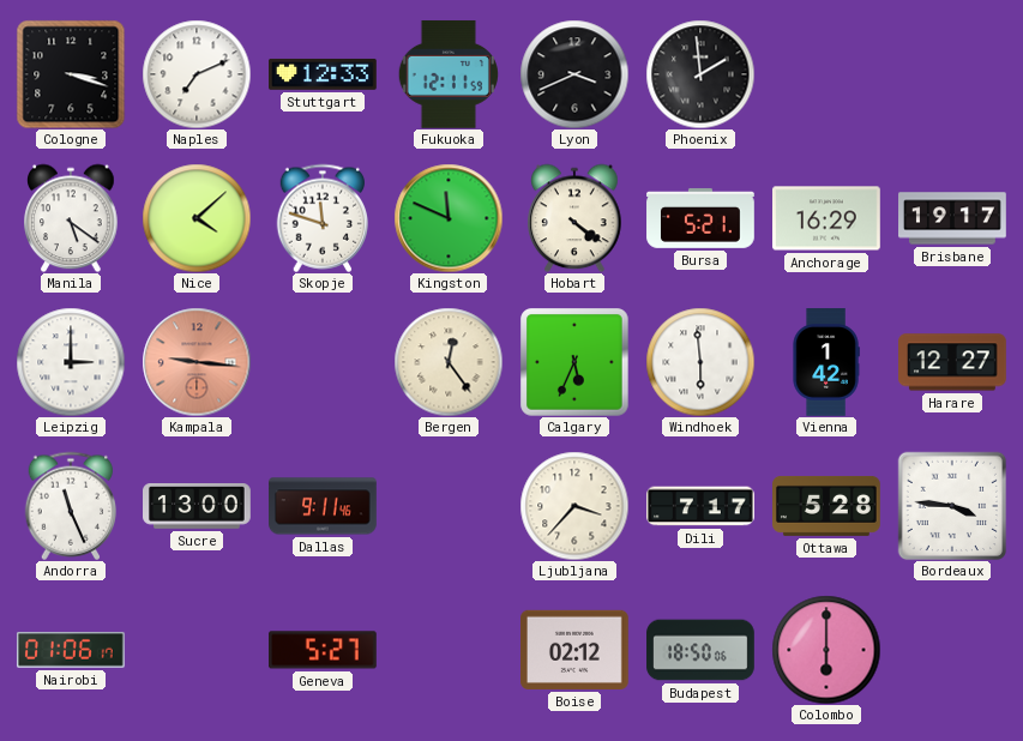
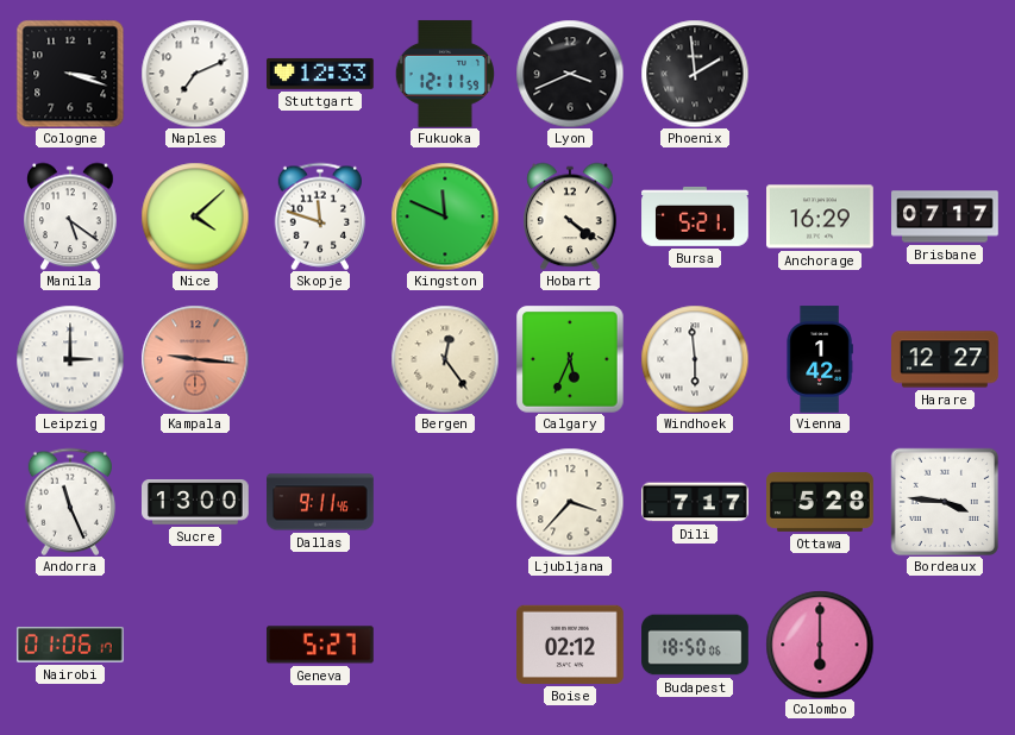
Brisbane: 19:17 -> 07:17 (945, 216)
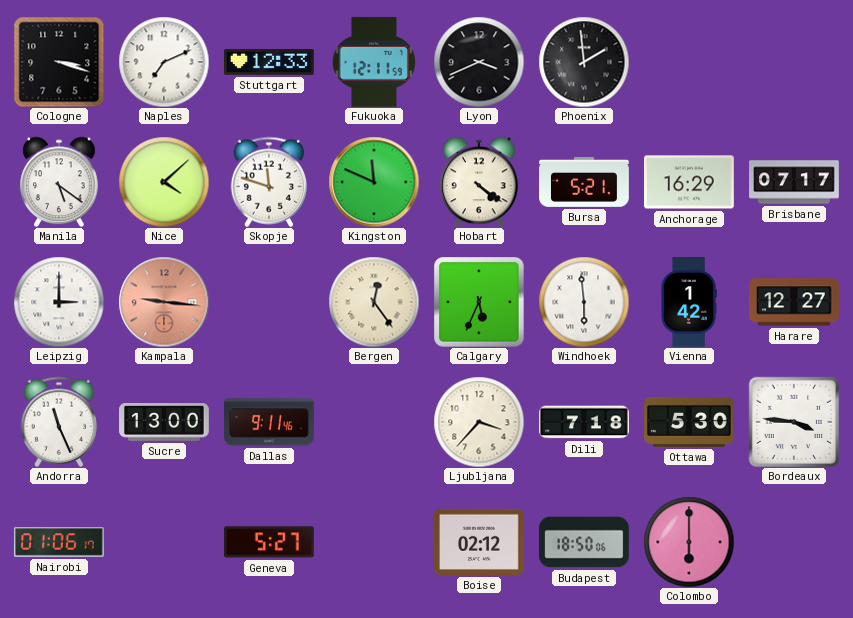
Dili: 7:17 -> 7:18 (585, 422)
Ottawa: 5:28 -> 5:30 (690, 422)
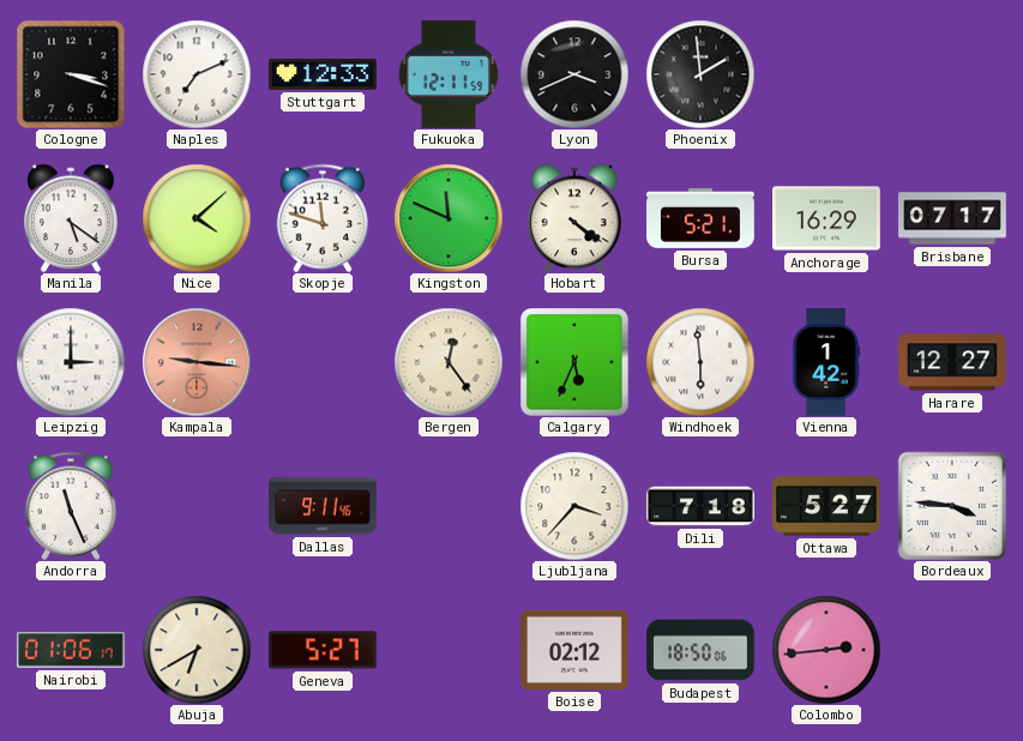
Sucre: 13:00 -> none (165, 422)
Ottawa: 5:30 -> 5:27 (828, 506)
Abuja: none -> 6:40 (197, 650)
Colombo: 6:00 -> 2:44 (826, 650)
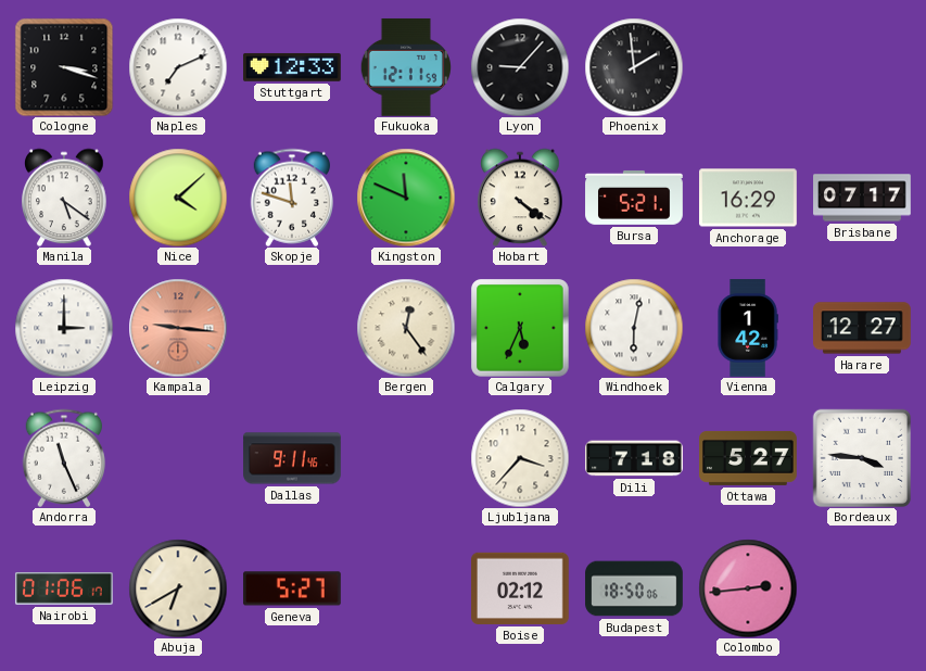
Lyon: 3:41 -> 9:07 (520, 67)
Windhoek: 5:59 -> 6:02 (634, 328)
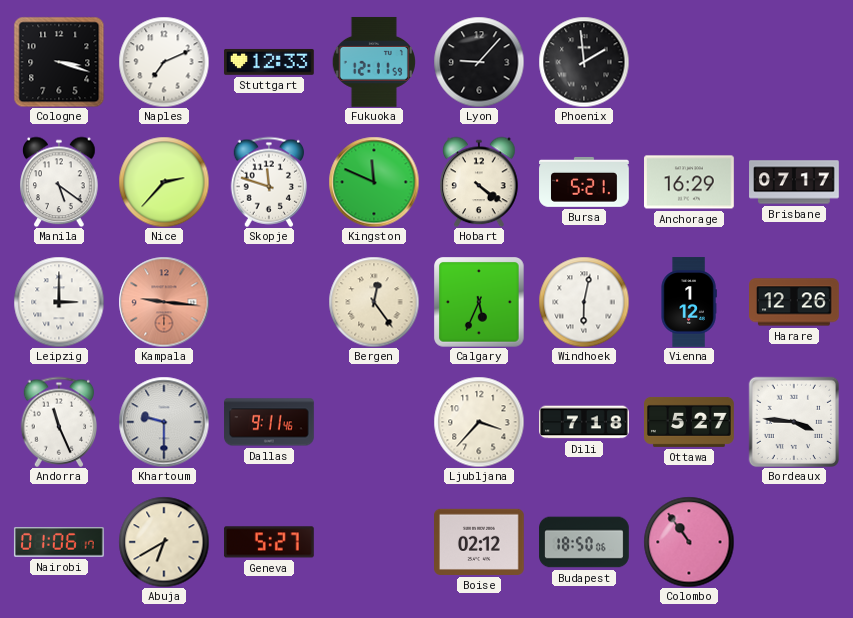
Nice: 4:08 -> 2:37 (164, 182)
Vienna: 1:42 -> 1:12 (689, 302)
Harare: 12:27 -> 12:26 (795, 302)
Khartoum: none -> 9:30 (164, 422)
Colombo: 2:44 -> 10:54 (689, 542)
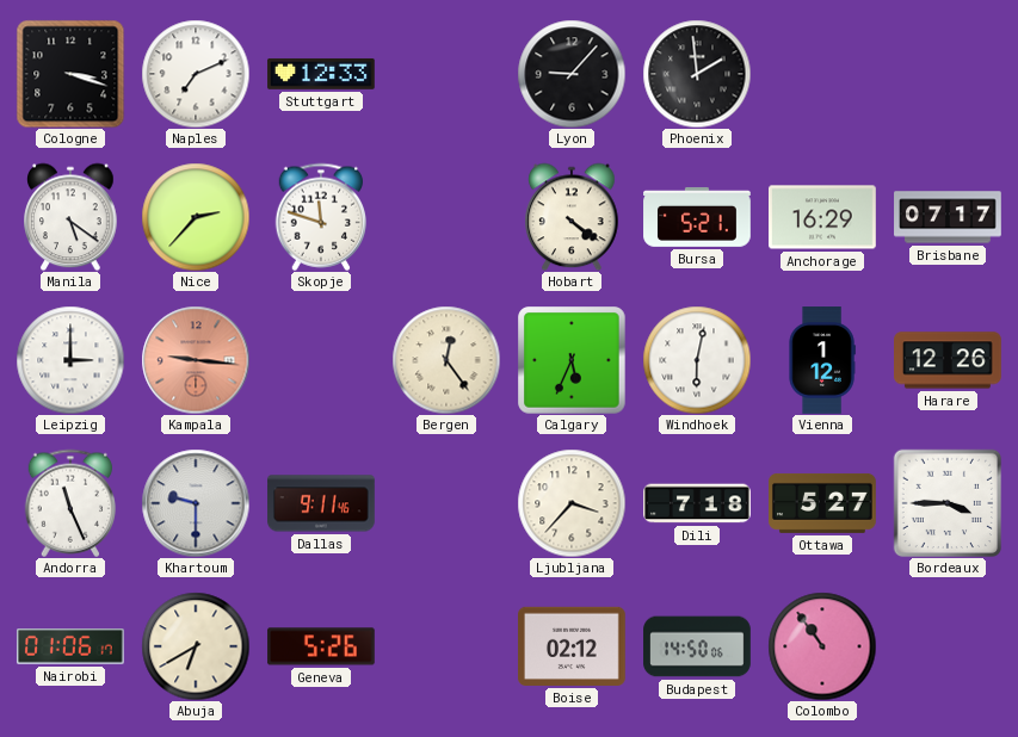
Fukuoka: 12:11 -> none (374, 62)
Kingston: 11:49 -> none (374, 182)
Bordeaux: 3:46 -> 3:45 (948, 503)
Geneva: 5:27 -> 5:26 (322, 646)
Budapest: 18:50 -> 14:50 (697, 646)
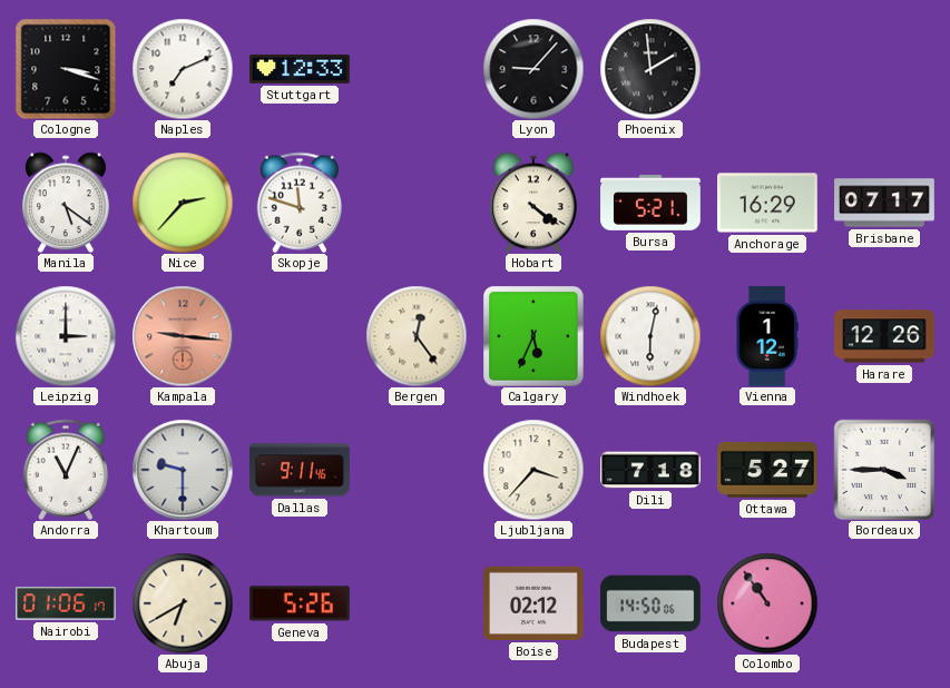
Andorra: 11:26 -> 11:04 (65, 470)
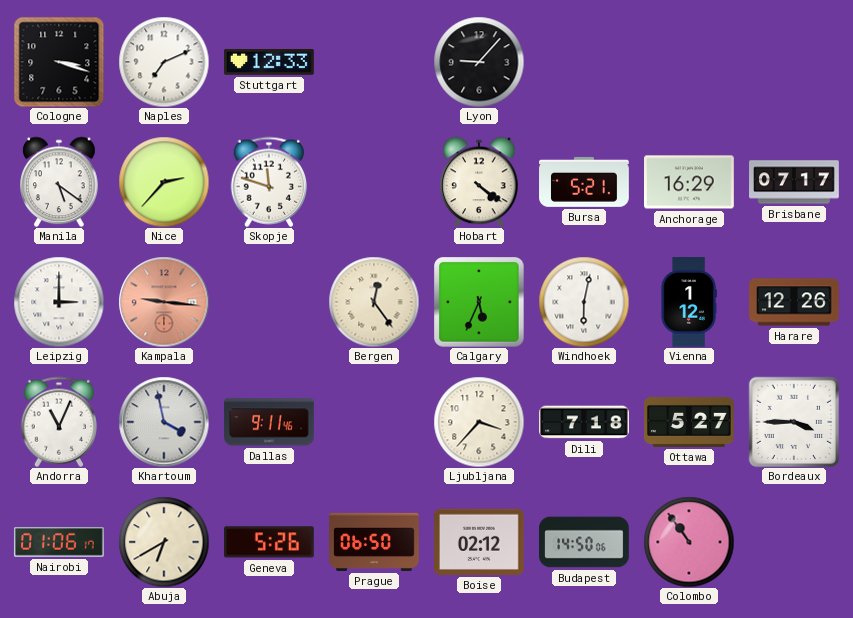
Phoenix: 1:59 -> none (650, 69)
Khartoum: 9:30 -> 3:58 (164, 422)
Prague: none -> 06:50 (374, 542)
